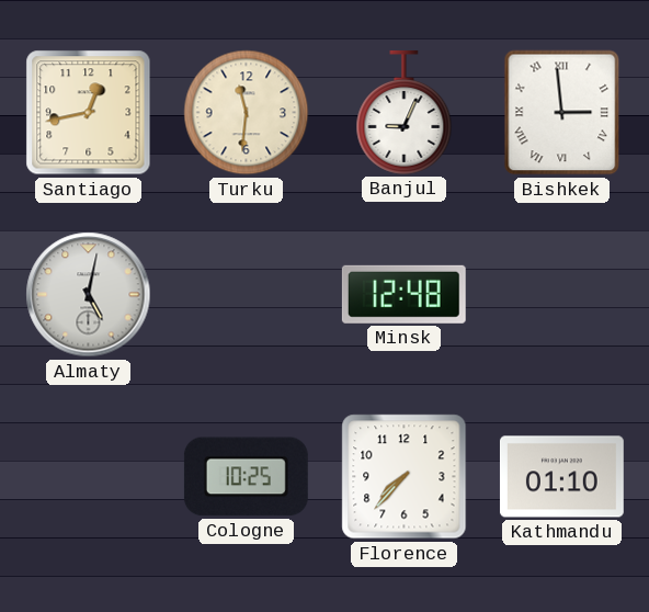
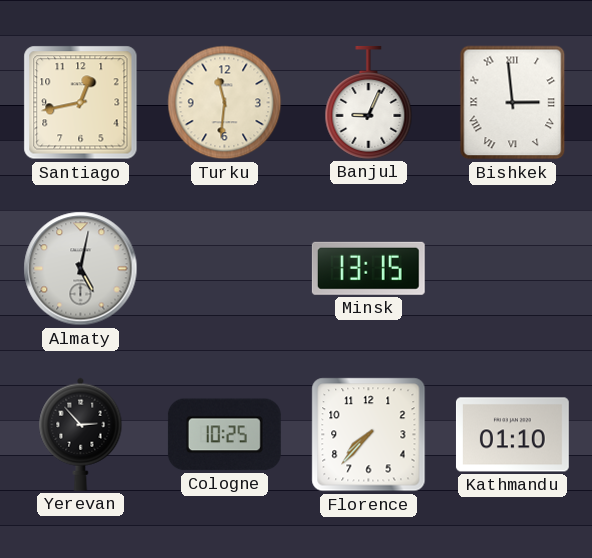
Minsk: 12:48 -> 13:15 (368, 268)
Yerevan: none -> 2:53 (81, 434)
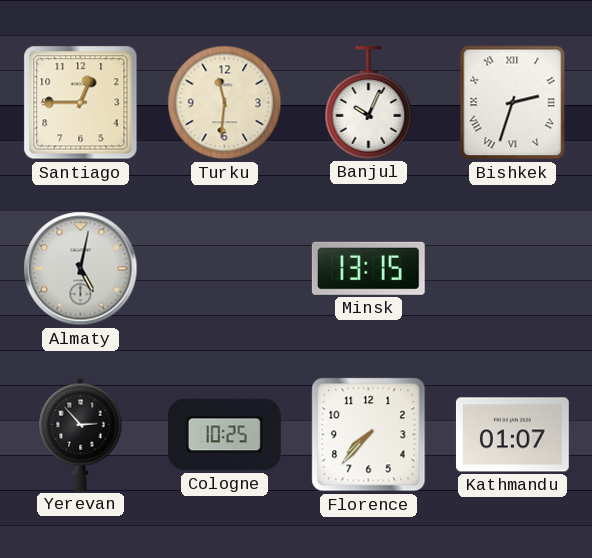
Santiago: 12:43 -> 12:45 (81, 103)
Banjul: 9:04 -> 10:04 (369, 102)
Bishkek: 2:59 -> 2:33 (513, 103)
Kathmandu: 01:10 -> 01:07 (512, 435)
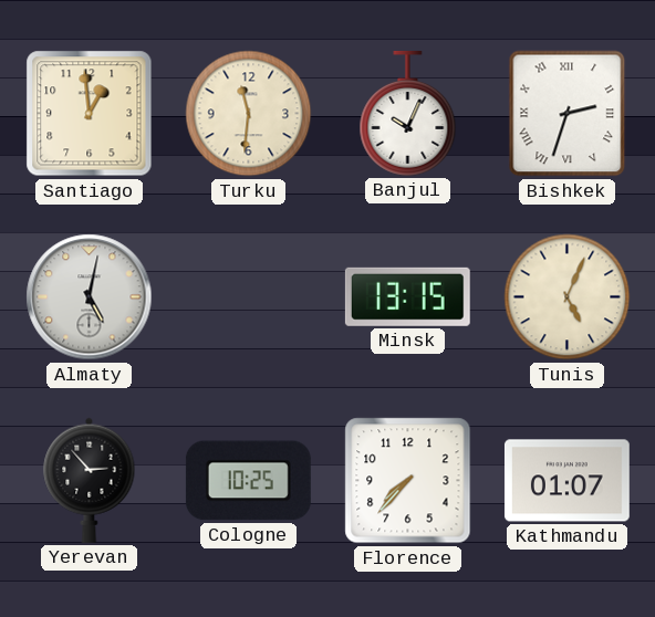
Santiago: 12:45 -> 12:59 (90, 114)
Tunis: none -> 5:04 (568, 297)
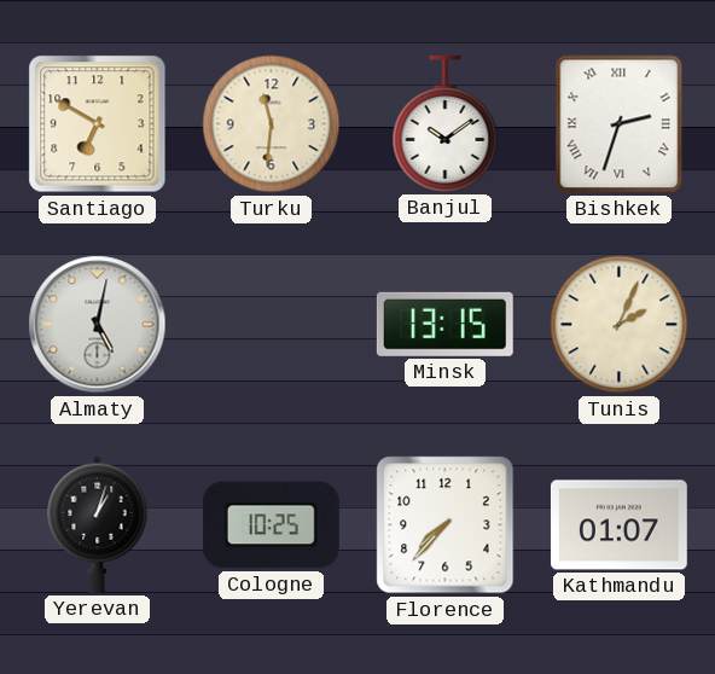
Santiago: 12:59 -> 6:50 (98, 124)
Banjul: 10:04 -> 10:09 (446, 123)
Tunis: 5:04 -> 2:04 (620, 325)
Yerevan: 2:53 -> 1:03 (98, 524)
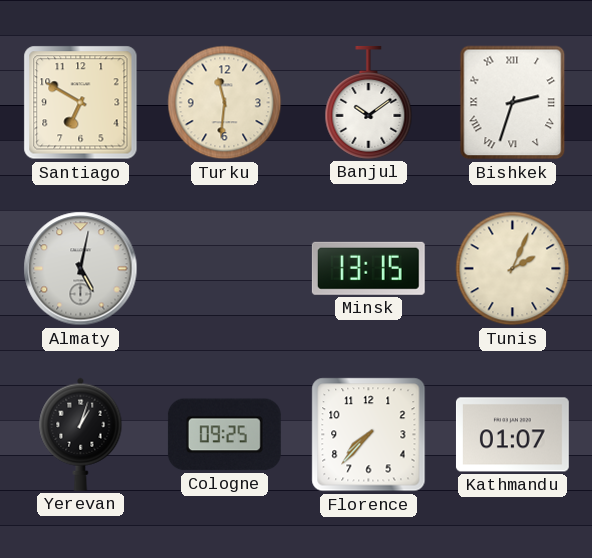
Cologne: 10:25 -> 09:25 (224, 435)
